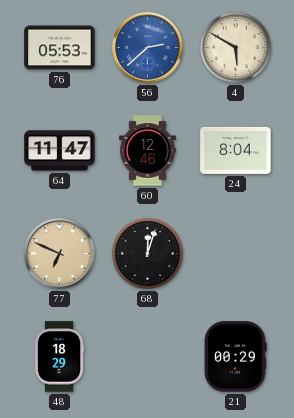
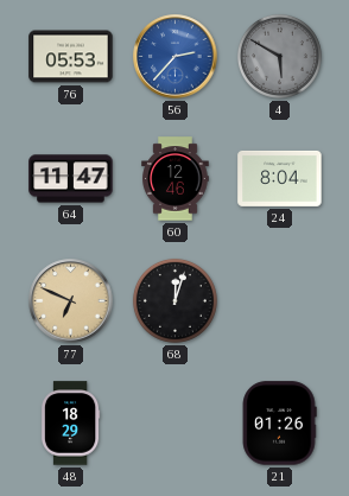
56: 2:38 -> 2:37 (176, 57)
4 dial: cream -> grey (279, 56)
21: 00:29 -> 01:26 (279, 424)
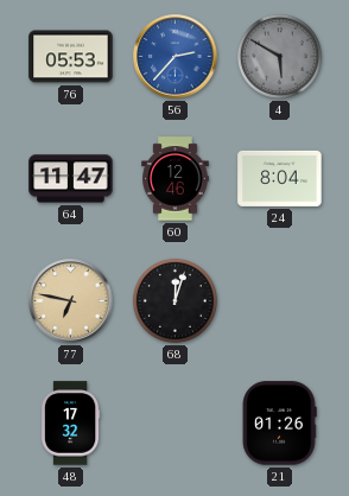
77: 6:49 -> 6:47 (71, 301)
48: 18:29 -> 17:32 (70, 424)
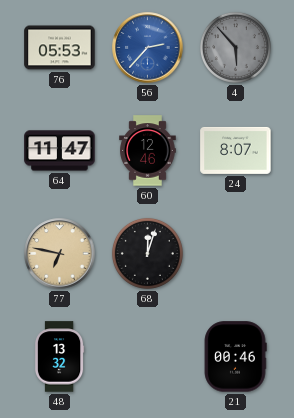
4: 5:50 -> 5:53 (235, 47)
24: 8:04 -> 8:07 (236, 150)
48: 17:32 -> 13:32 (59, 357)
21: 01:26 -> 00:46 (235, 357)
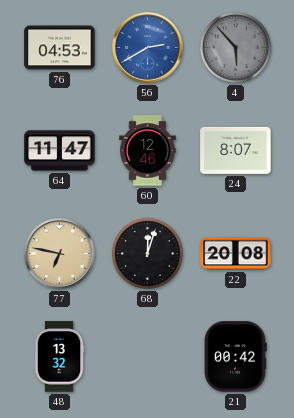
76: 05:53 -> 04:53 (60, 48)
56: 2:37 -> 2:40 (148, 48)
22: none -> 20:08 (236, 254)
21: 00:46 -> 00:42 (235, 357)
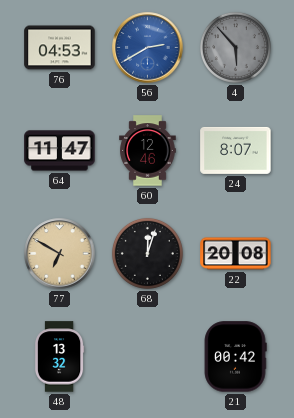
77: 6:47 -> 6:50 (60, 254)
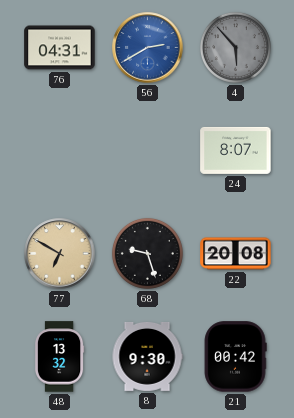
76: 04:53 -> 04:31 (60, 48)
64: 11:47 -> none (60, 151)
60: 12:46 -> none (148, 151)
68: 12:03 -> 9:27 (147, 253)
8: none -> 9:30 (147, 356)
